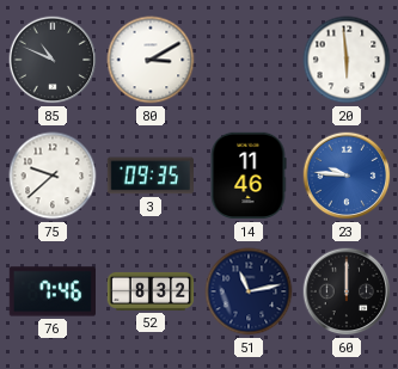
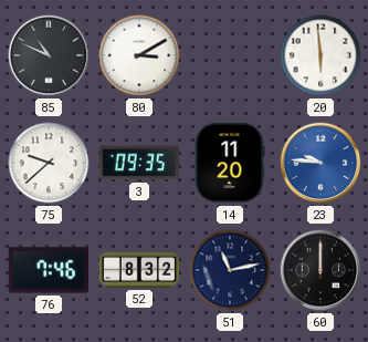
14: 11:46 -> 11:20 (230, 163)
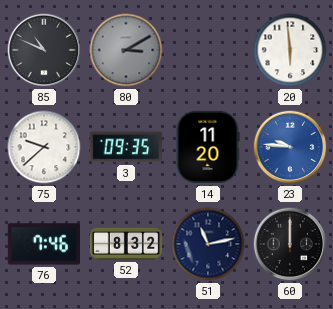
80 dial: white -> grey (126, 50)
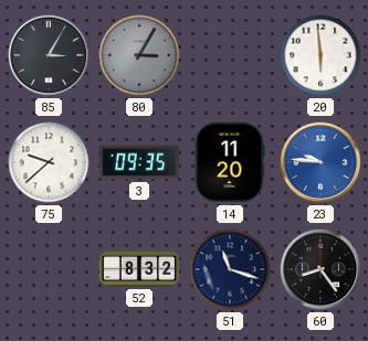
85: 10:49 -> 3:05 (49, 55)
80: 3:10 -> 3:05 (139, 55)
76: 7:46 -> none (44, 244)
51: 11:13 -> 11:18 (230, 269)
60: 12:00 -> 8:24 (320, 269)
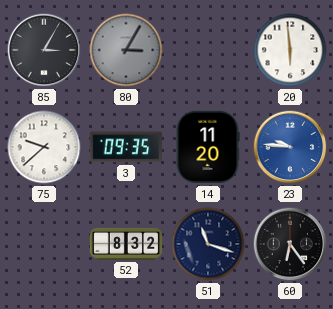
60: 8:24 -> 6:24 (290, 244)
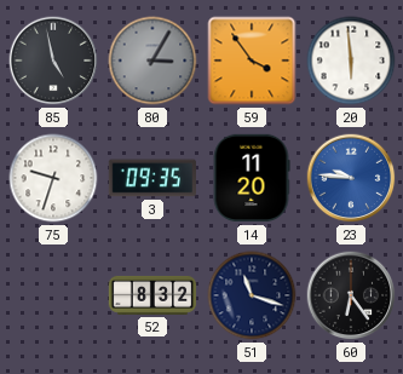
85: 3:05 -> 4:58 (53, 61)
59: none -> 3:54 (252, 61)
75: 9:38 -> 9:33 (53, 178)
